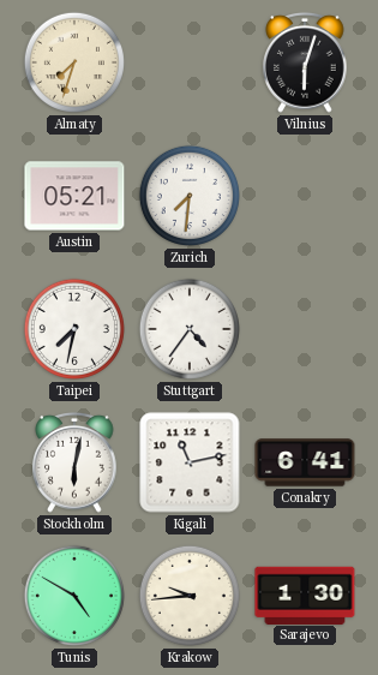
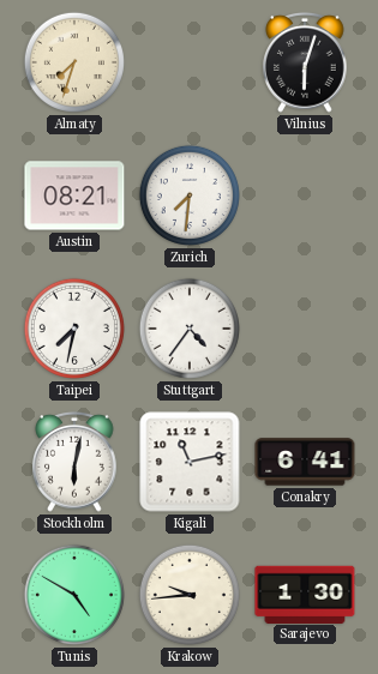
Austin: 05:21 -> 08:21 (74, 195)
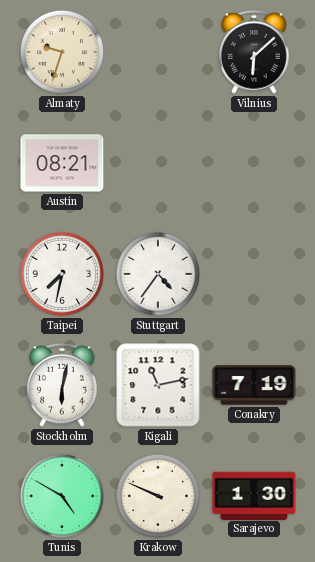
Almaty: 7:33 -> 9:33 (62, 52)
Vilnius: 6:03 -> 6:08 (255, 52)
Zurich: 7:31 -> none (190, 195)
Conakry: 6:41 -> 7:19 (254, 385)
Krakow: 9:44 -> 9:49 (158, 496)
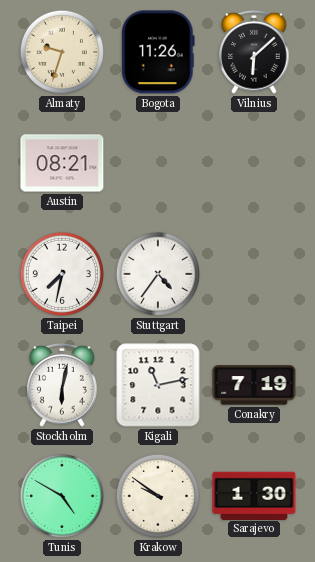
Bogota: none -> 11:26 (158, 52)
Krakow: 9:49 -> 9:51 (158, 496)
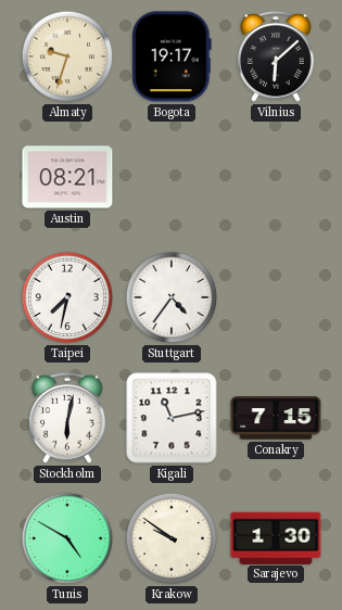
Bogota: 11:26 -> 19:17 (172, 56)
Conakry: 7:19 -> 7:15 (276, 418)
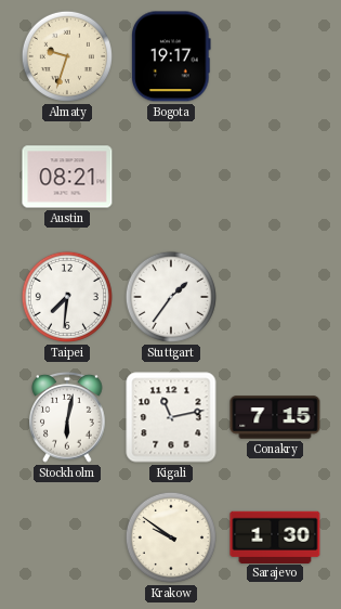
Vilnius: 6:08 -> none (277, 56)
Taipei: 7:32 -> 7:31 (67, 297)
Stuttgart: 4:36 -> 1:36 (171, 297)
Tunis: 4:50 -> none (67, 538)
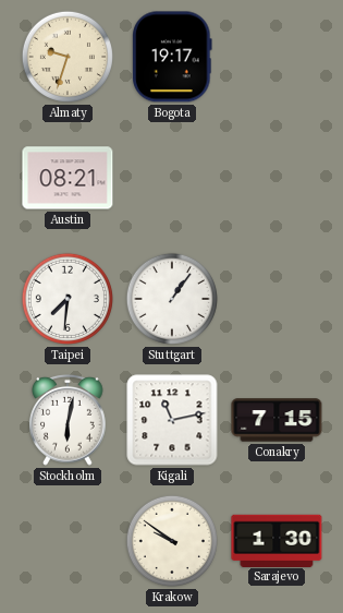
Stuttgart: 1:36 -> 1:06 (172, 299)
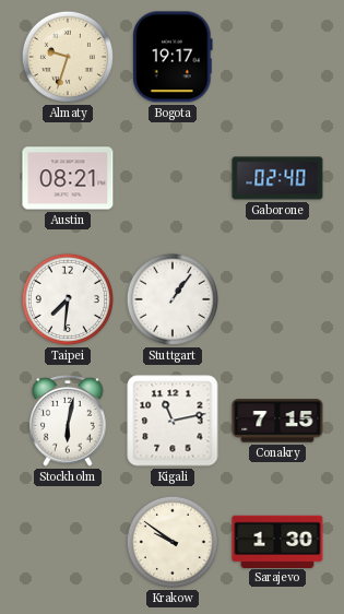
Gaborone: none -> 02:40 (277, 178)
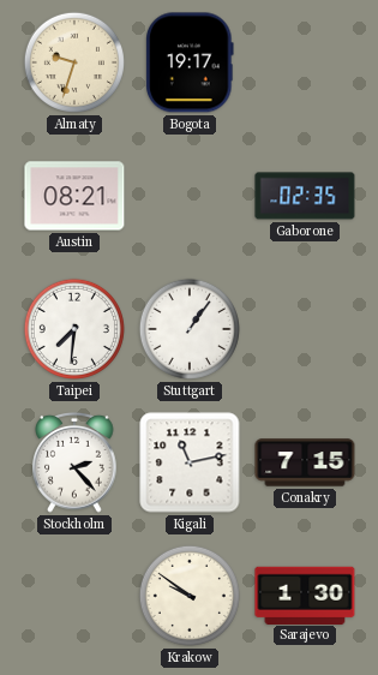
Gaborone: 02:40 -> 02:35 (305, 196)
Stockholm: 6:02 -> 2:23 (76, 462)
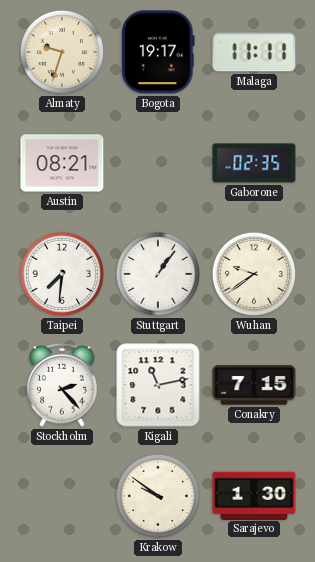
Malaga: none -> 11:11 (254, 52)
Wuhan: none -> 9:39 (254, 274)
